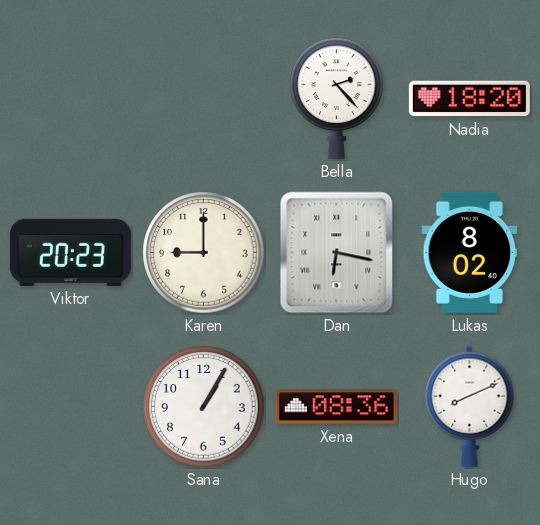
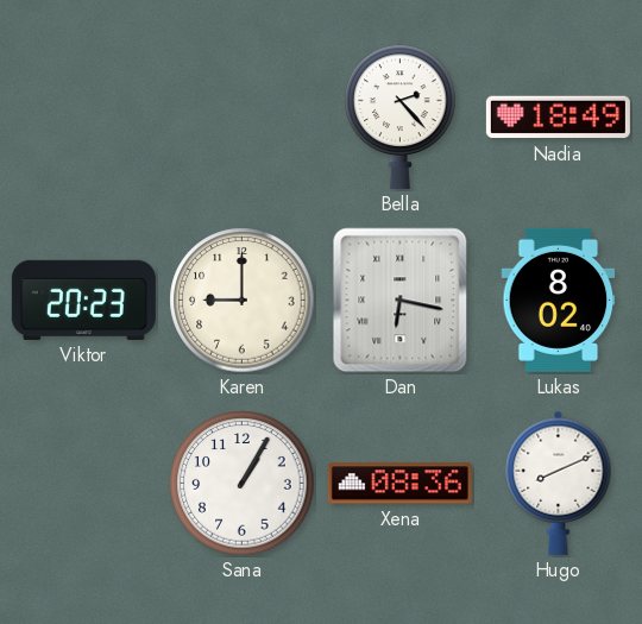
Nadia: 18:20 -> 18:49 (558, 118)
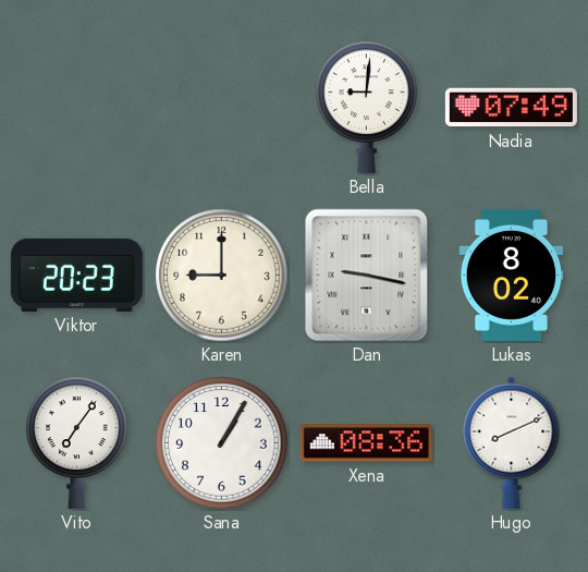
Bella: 2:23 -> 9:01 (367, 107)
Nadia: 18:49 -> 07:49 (511, 108)
Dan: 6:17 -> 9:17 (367, 276)
Vito: none -> 7:06 (77, 442)
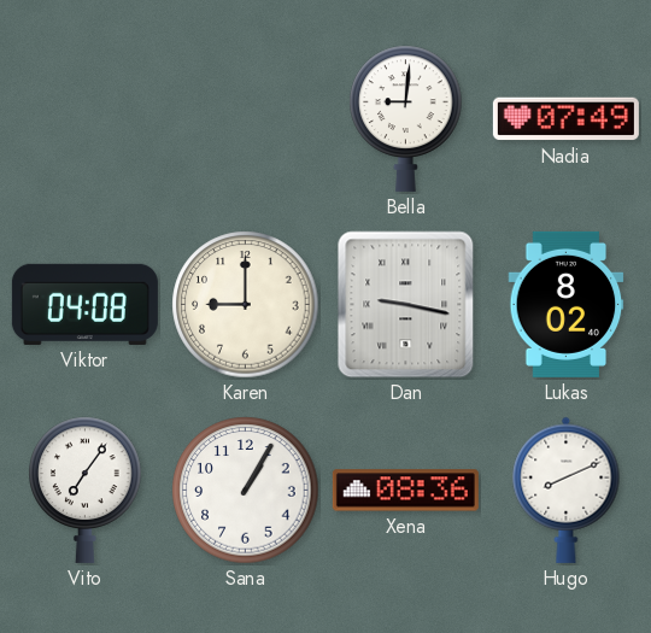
Viktor: 20:23 -> 04:08 (84, 304)
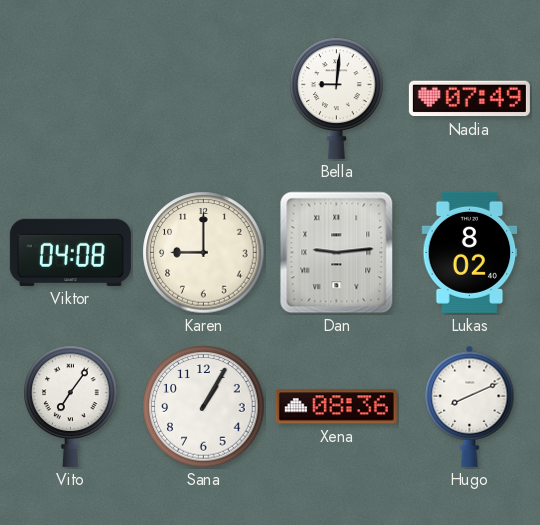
Dan: 9:17 -> 9:14 (337, 253)
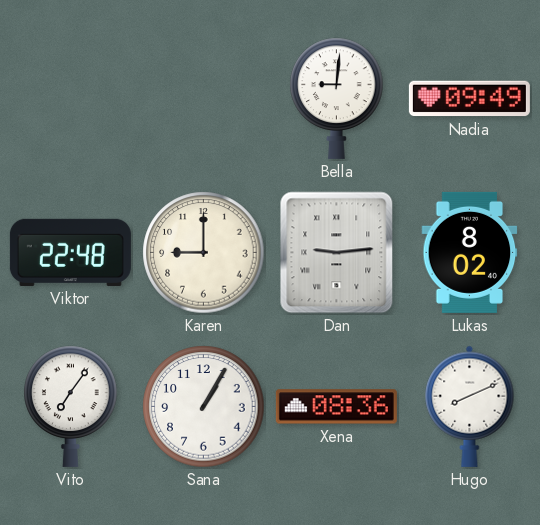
Nadia: 07:49 -> 09:49 (469, 99)
Viktor: 04:08 -> 22:48 (70, 252)
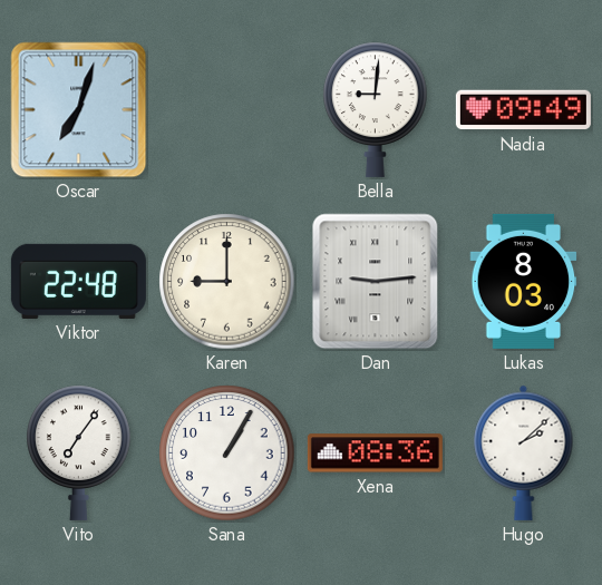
Oscar: none -> 7:03 (79, 110)
Lukas: 8:02 -> 8:03 (524, 281)
Hugo: 8:11 -> 2:08 (524, 452)
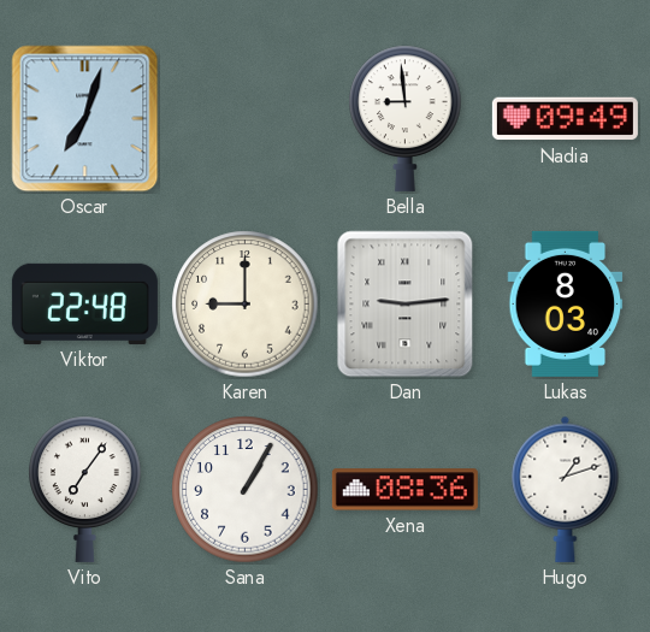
Bella: 9:01 -> 8:59 (406, 118)
Hugo: 2:08 -> 1:12 (566, 489)
